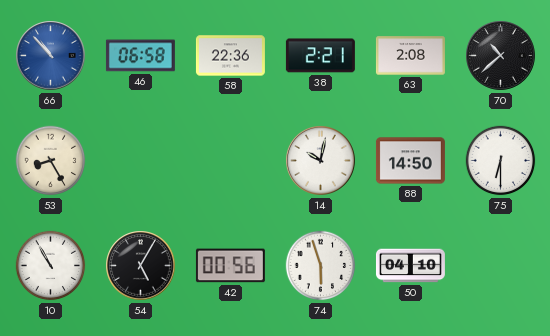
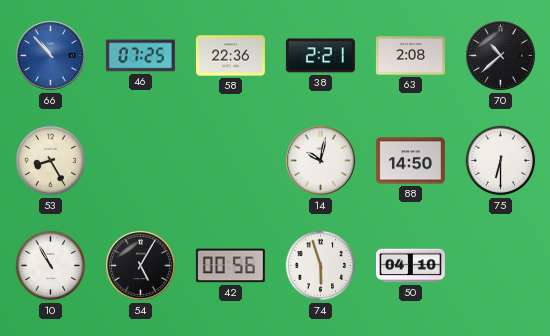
46: 06:58 -> 07:25 (140, 56)
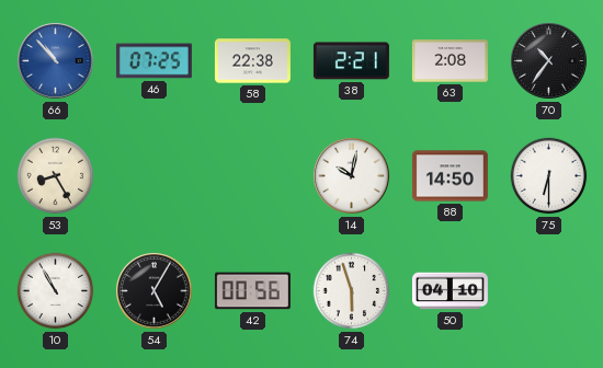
58: 22:36 -> 22:38 (252, 61)
70: 10:38 -> 10:36 (549, 61)
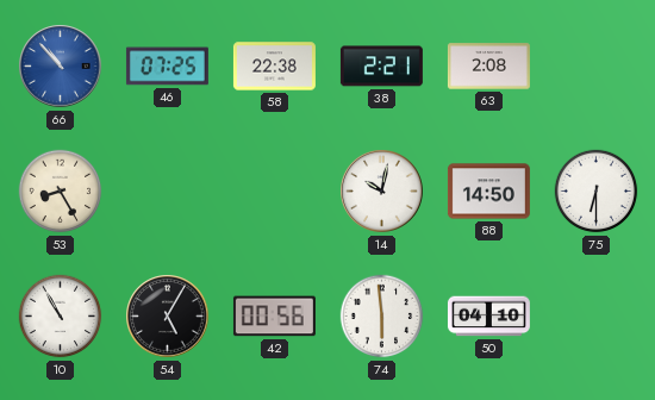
70: 10:36 -> none (549, 61)
74: 5:57 -> 5:59 (382, 317)
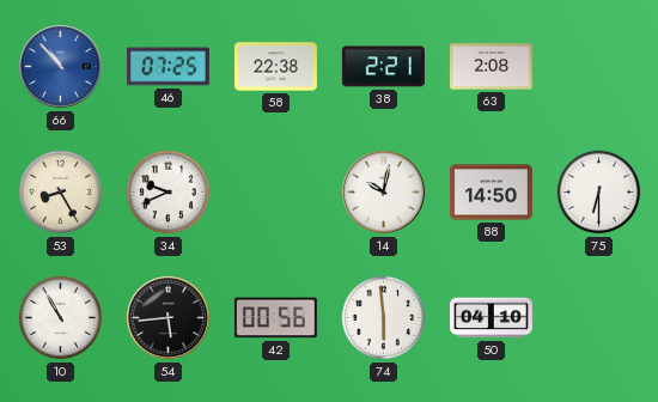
34: none -> 9:41 (169, 193)
54: 5:05 -> 5:44 (169, 318)
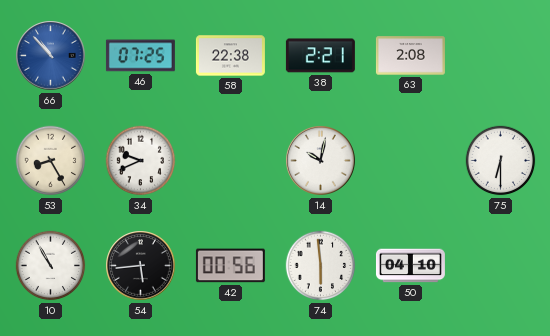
88: 14:50 -> none (491, 193)
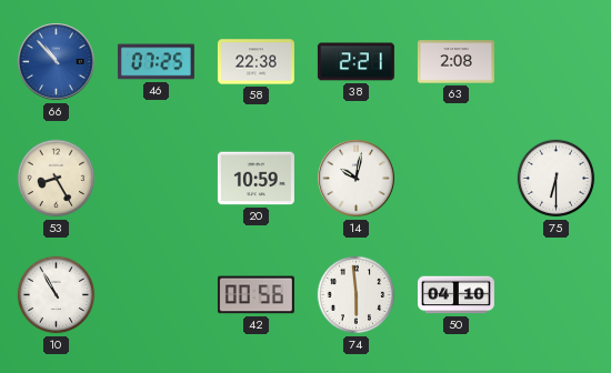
34: 9:41 -> none (141, 161)
20: none -> 10:59 (256, 179)
54: 5:44 -> none (141, 266)
